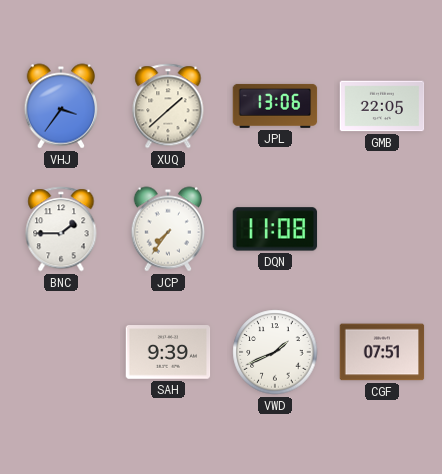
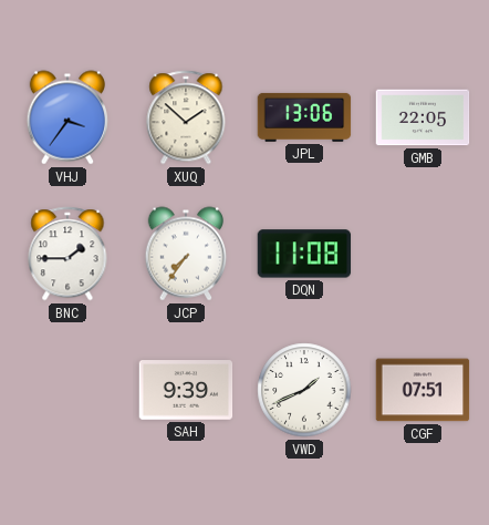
XUQ: 1:38 -> 1:52 (186, 117)
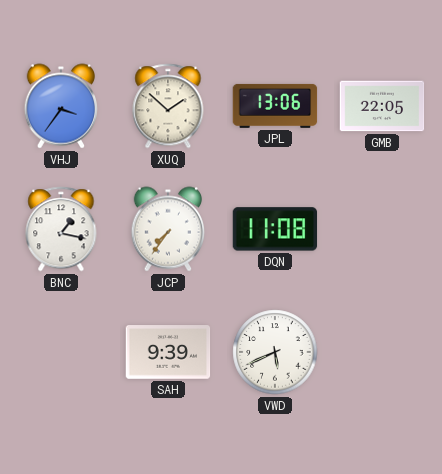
BNC: 1:45 -> 1:17 (61, 229)
VWD: 1:41 -> 5:41 (275, 352)
CGF: 07:51 -> none (423, 390)
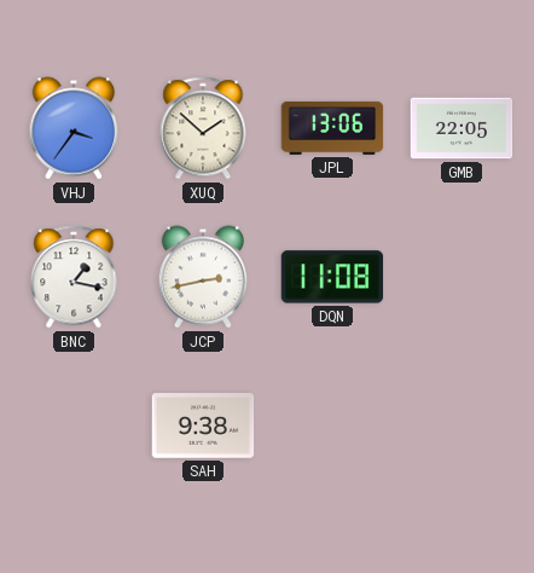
JCP: 7:36 -> 2:43 (203, 277)
SAH: 9:39 -> 9:38 (203, 426)
VWD: 5:41 -> none (275, 352)
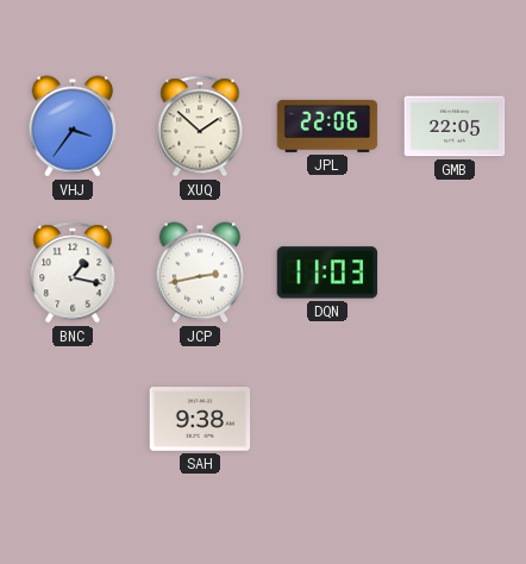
JPL: 13:06 -> 22:06 (327, 126)
DQN: 11:08 -> 11:03 (327, 272)
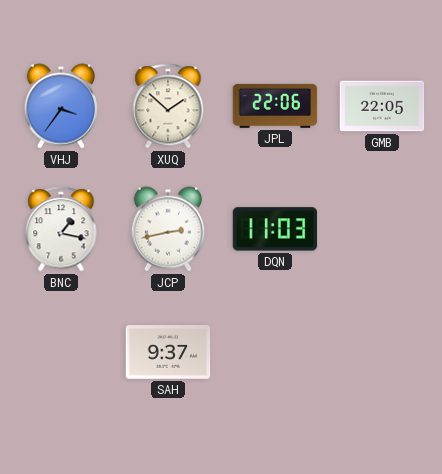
SAH: 9:38 -> 9:37 (168, 352)
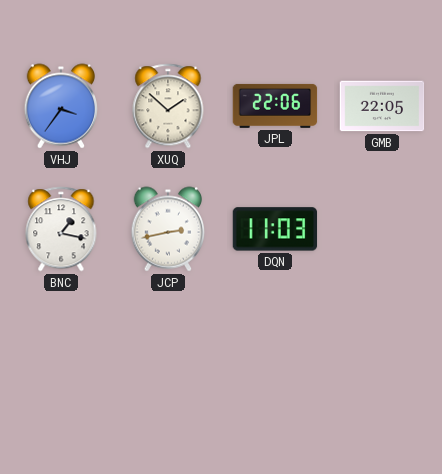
SAH: 9:37 -> none (168, 352)
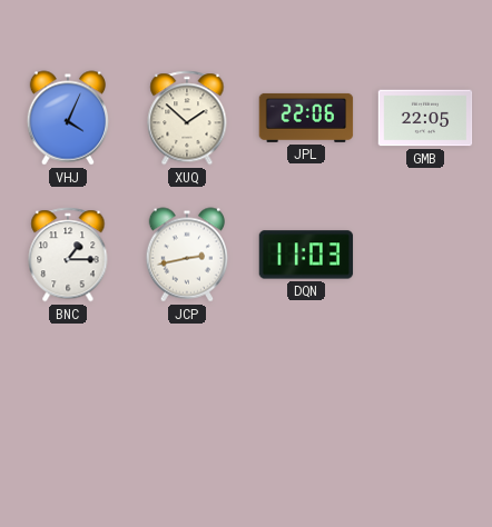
VHJ: 3:36 -> 4:04 (68, 118)
BNC: 1:17 -> 1:15 (68, 255)
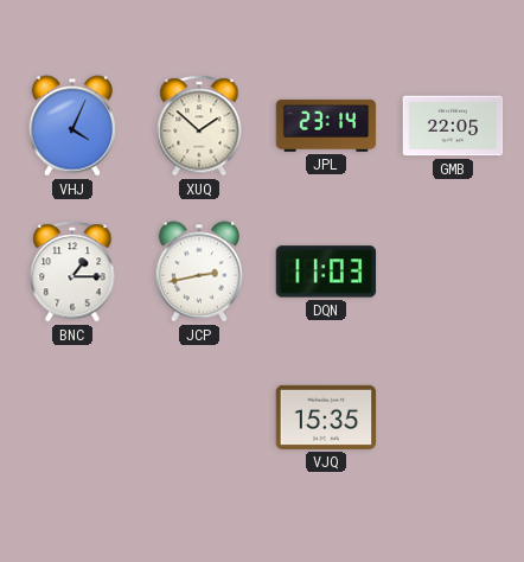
JPL: 22:06 -> 23:14 (326, 126)
VJQ: none -> 15:35 (326, 417)
